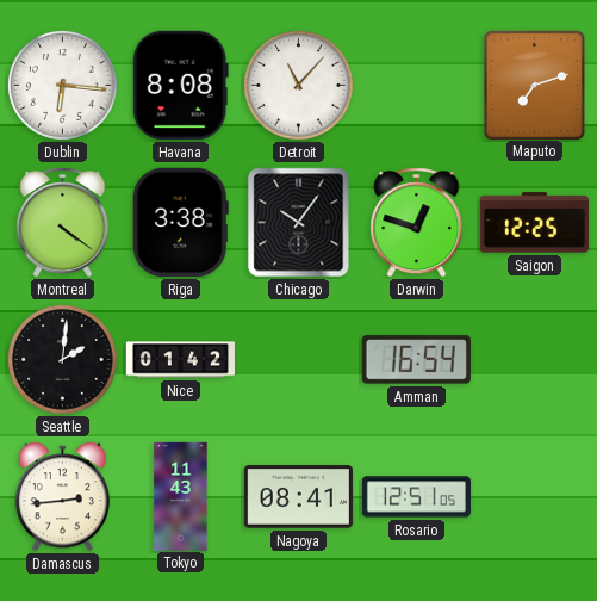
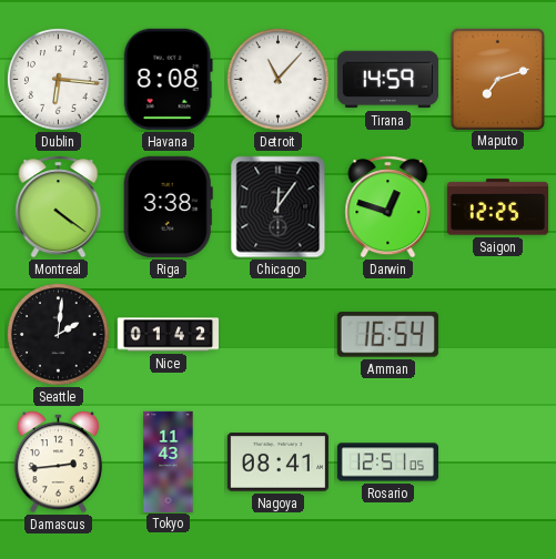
Tirana: none -> 14:59 (387, 80)
Chicago: 10:06 -> 12:06 (279, 207)
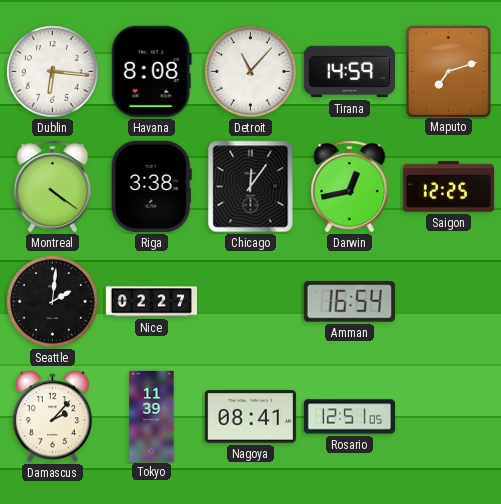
Darwin: 12:48 -> 12:43 (350, 187)
Nice: 01:42 -> 02:27 (151, 302)
Damascus: 2:44 -> 2:07 (52, 417)
Tokyo: 11:43 -> 11:39 (152, 416)
